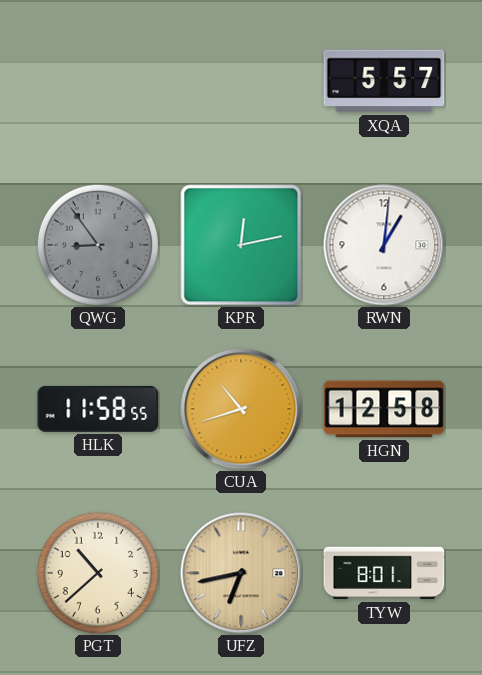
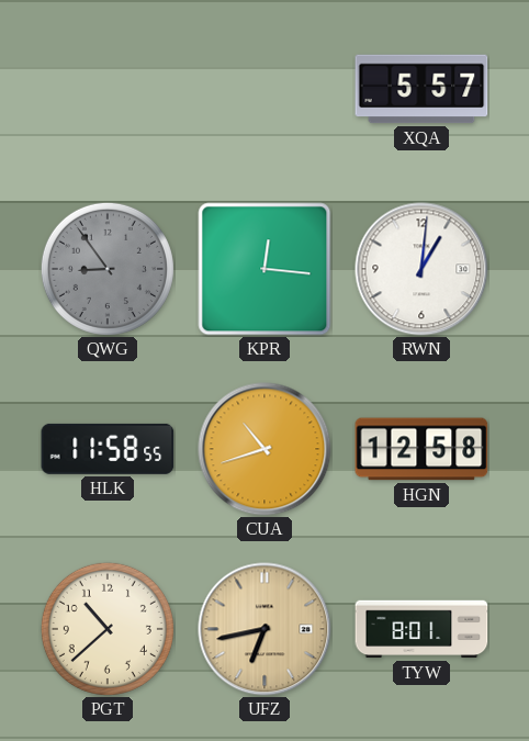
KPR: 12:13 -> 12:16 (264, 269)
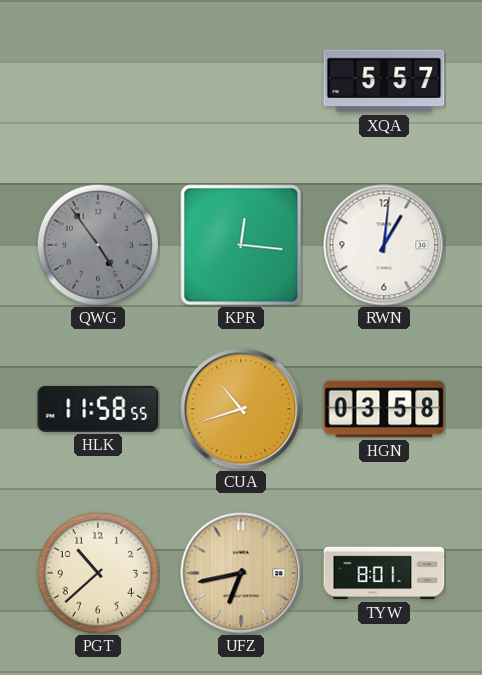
QWG: 8:54 -> 4:54 (98, 245)
HGN: 12:58 -> 03:58 (384, 409)
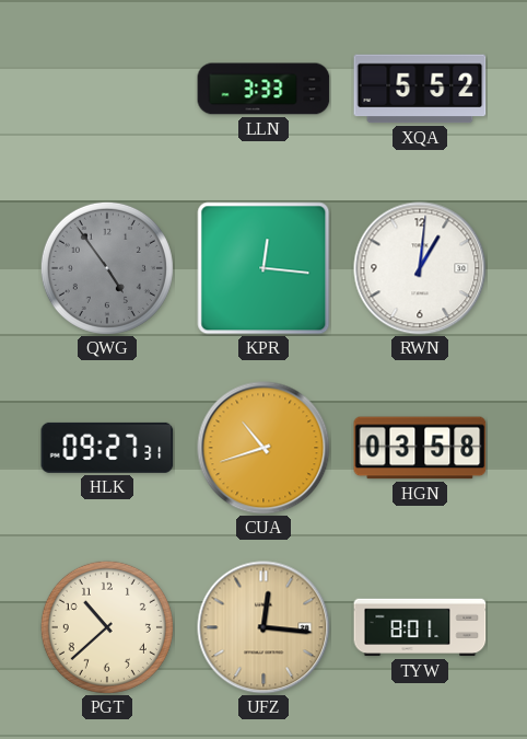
LLN: none -> 3:33 (263, 89)
XQA: 5:57 -> 5:52 (420, 89)
HLK: 11:58 -> 09:27 (107, 448)
UFZ: 6:43 -> 12:16 (263, 627)
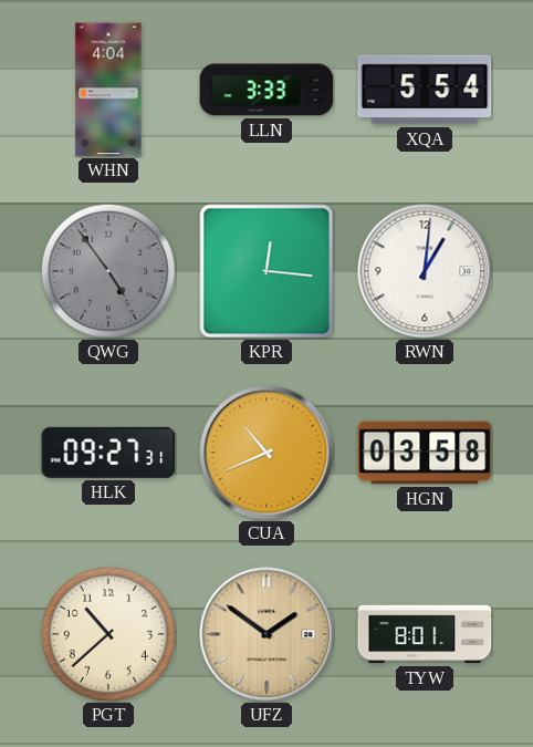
WHN: none -> 4:04 (108, 90)
XQA: 5:52 -> 5:54 (425, 90)
CUA: 10:42 -> 10:41 (266, 453)
UFZ: 12:16 -> 1:51 (266, 634)
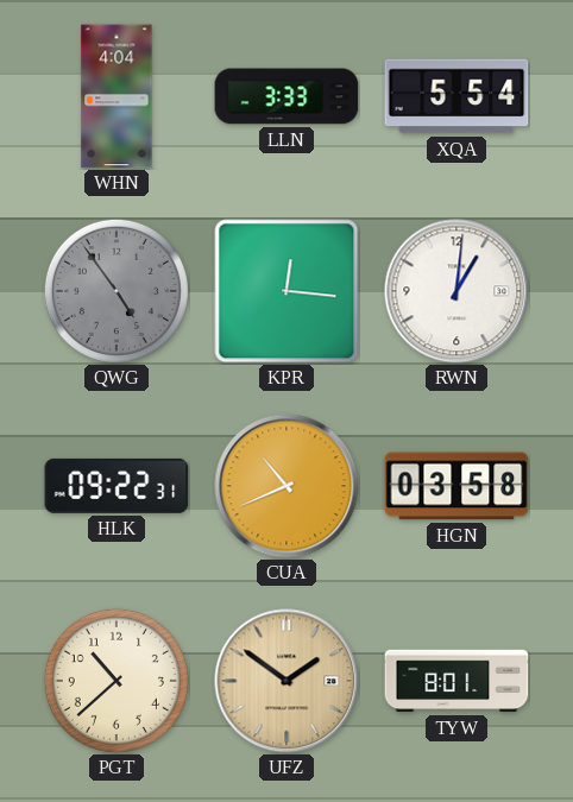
HLK: 09:27 -> 09:22 (117, 486)
